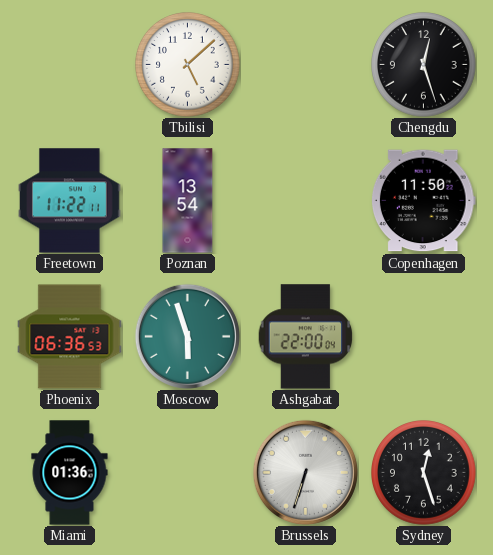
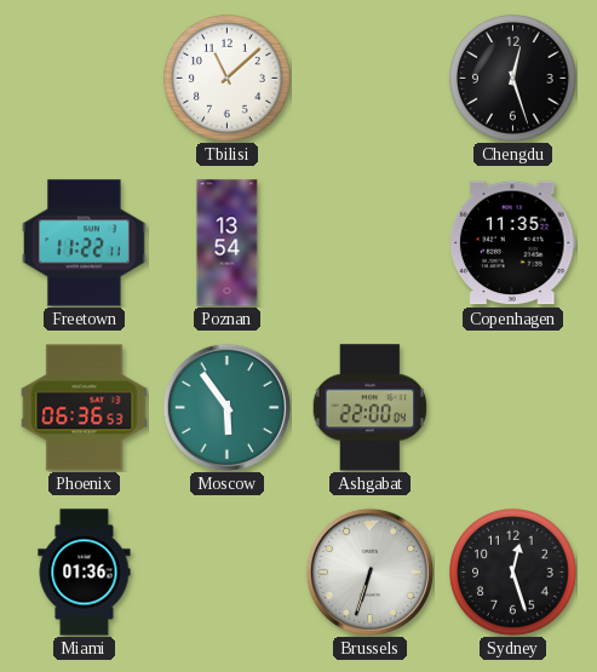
Tbilisi: 5:08 -> 11:08 (228, 79)
Copenhagen: 11:50 -> 11:35 (512, 243)
Moscow: 5:57 -> 5:54 (226, 407)
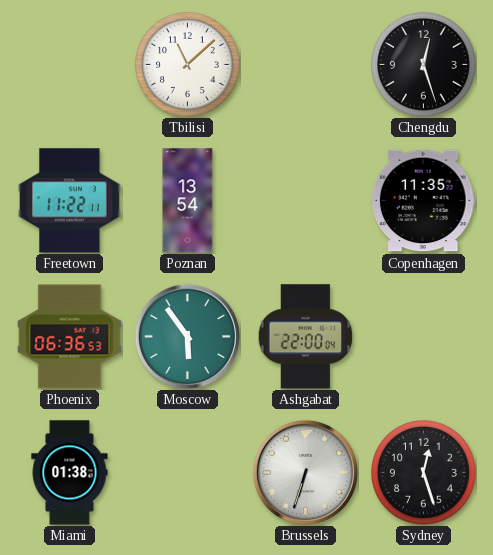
Miami: 01:36 -> 01:38 (70, 473)
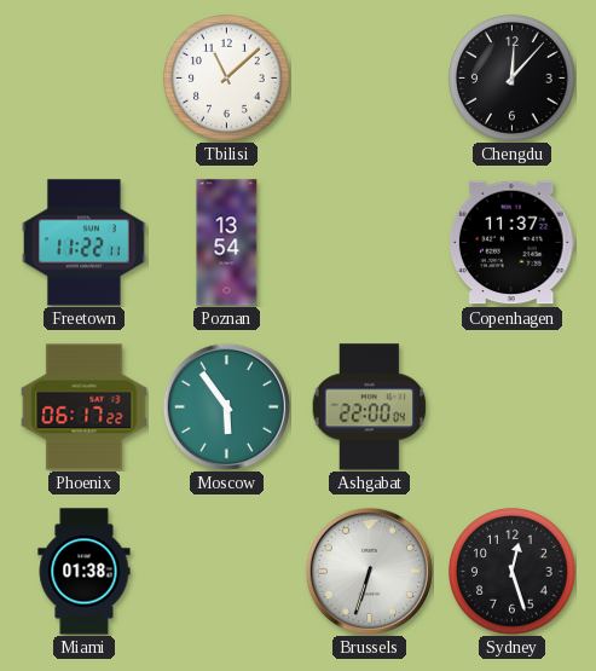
Chengdu: 12:27 -> 12:07 (513, 79)
Copenhagen: 11:35 -> 11:37 (511, 243)
Phoenix: 06:36 -> 06:17 (85, 407)
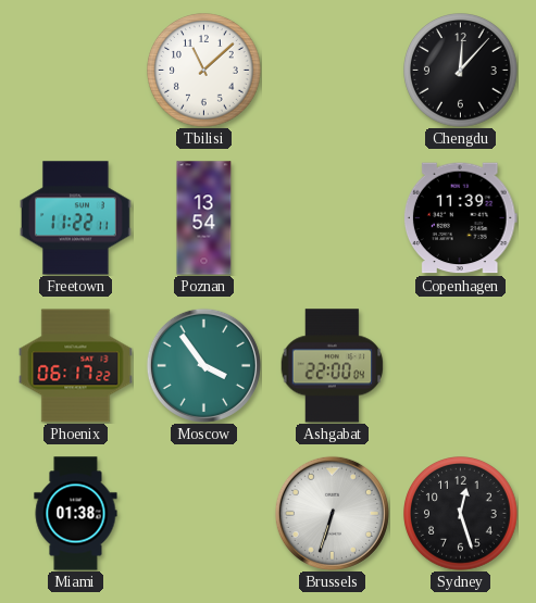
Copenhagen: 11:37 -> 11:39 (460, 218)
Moscow: 5:54 -> 3:54 (203, 365)
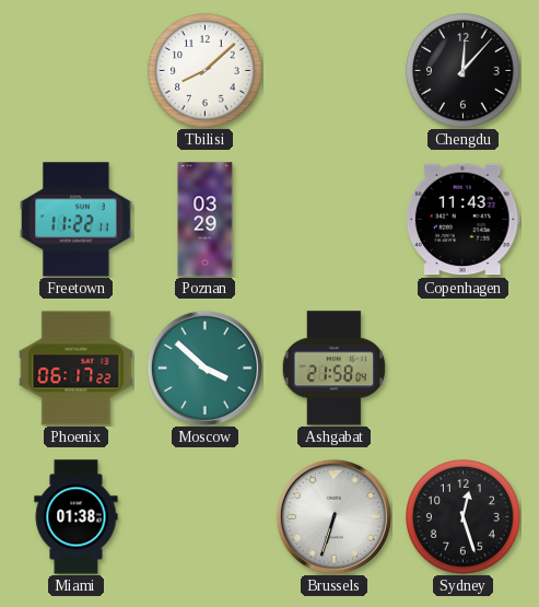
Tbilisi: 11:08 -> 8:08 (206, 71)
Poznan: 13:54 -> 03:29 (206, 220)
Copenhagen: 11:39 -> 11:43 (462, 220)
Moscow: 3:54 -> 3:52 (204, 367)
Ashgabat: 22:00 -> 21:58 (335, 369)
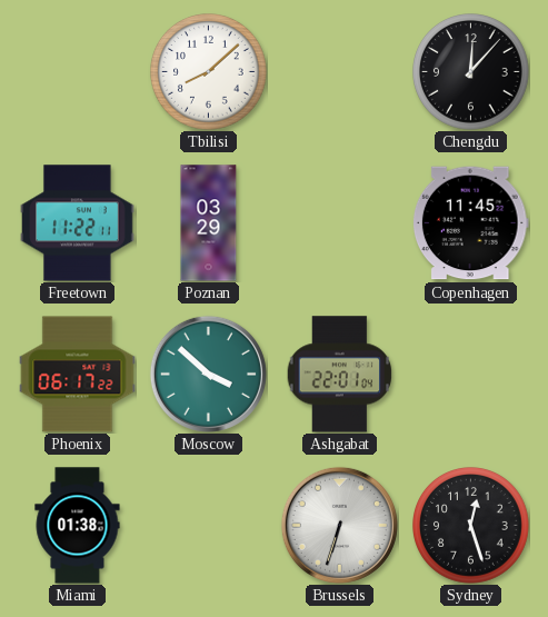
Copenhagen: 11:43 -> 11:45 (470, 223)
Ashgabat: 21:58 -> 22:01 (340, 375)
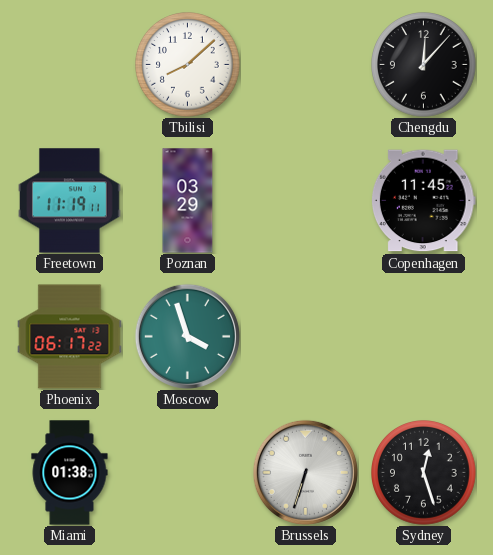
Freetown: 11:22 -> 11:19 (70, 201)
Moscow: 3:52 -> 3:57 (187, 336)
Ashgabat: 22:01 -> none (340, 375)
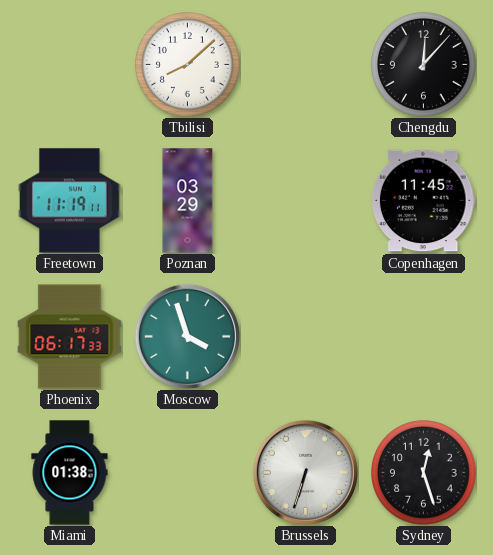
Phoenix: 06:17:22 -> 06:17:33 (70, 337)
